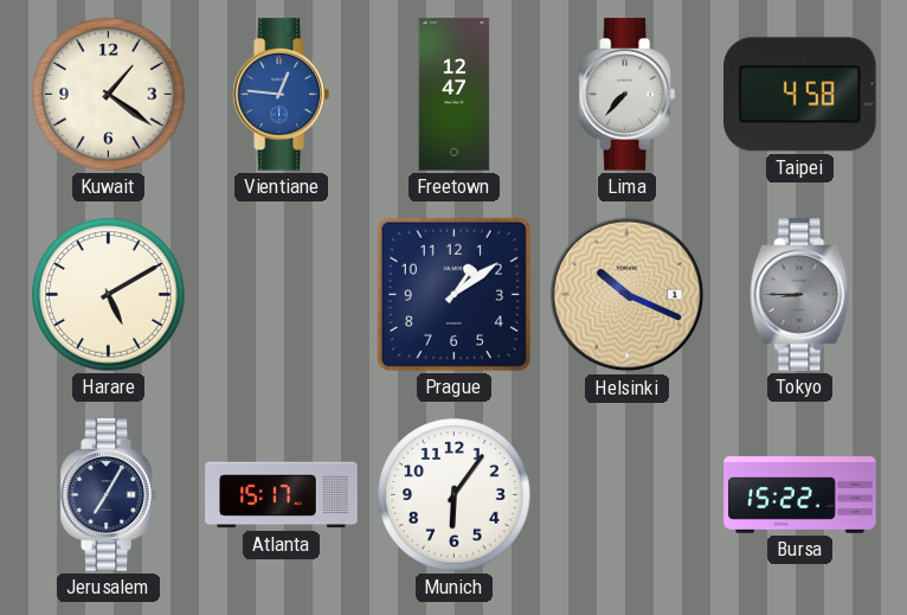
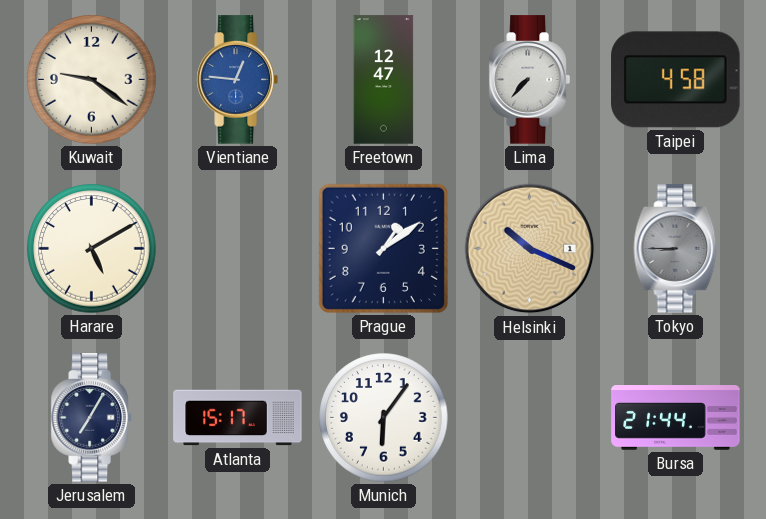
Kuwait: 1:21 -> 9:21 (92, 80)
Bursa: 15:22 -> 21:44 (676, 418)
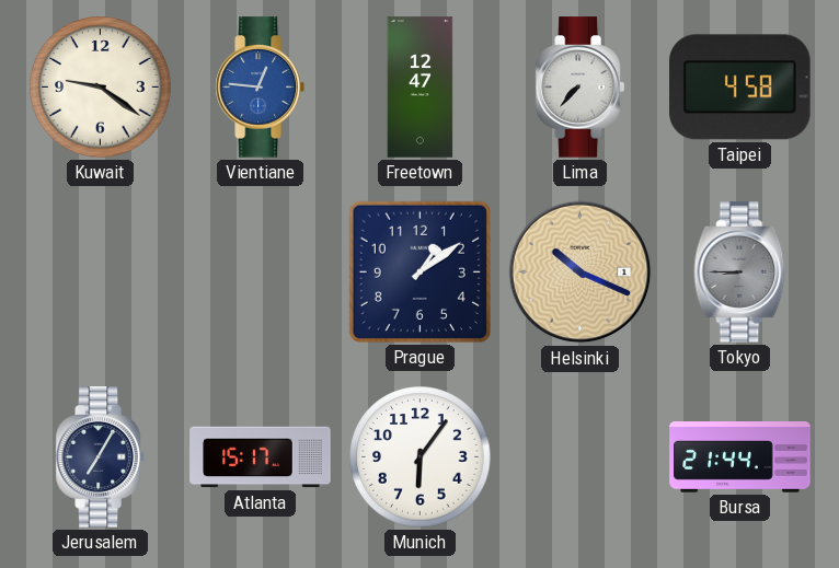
Harare: 5:10 -> none (92, 249)
